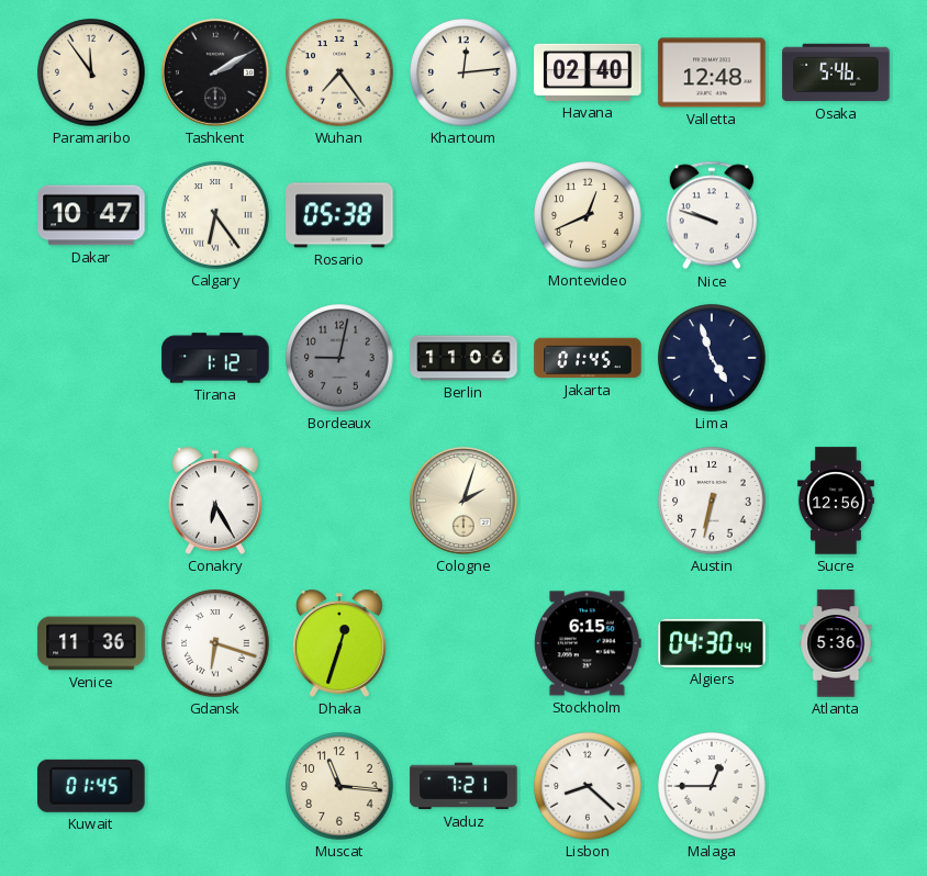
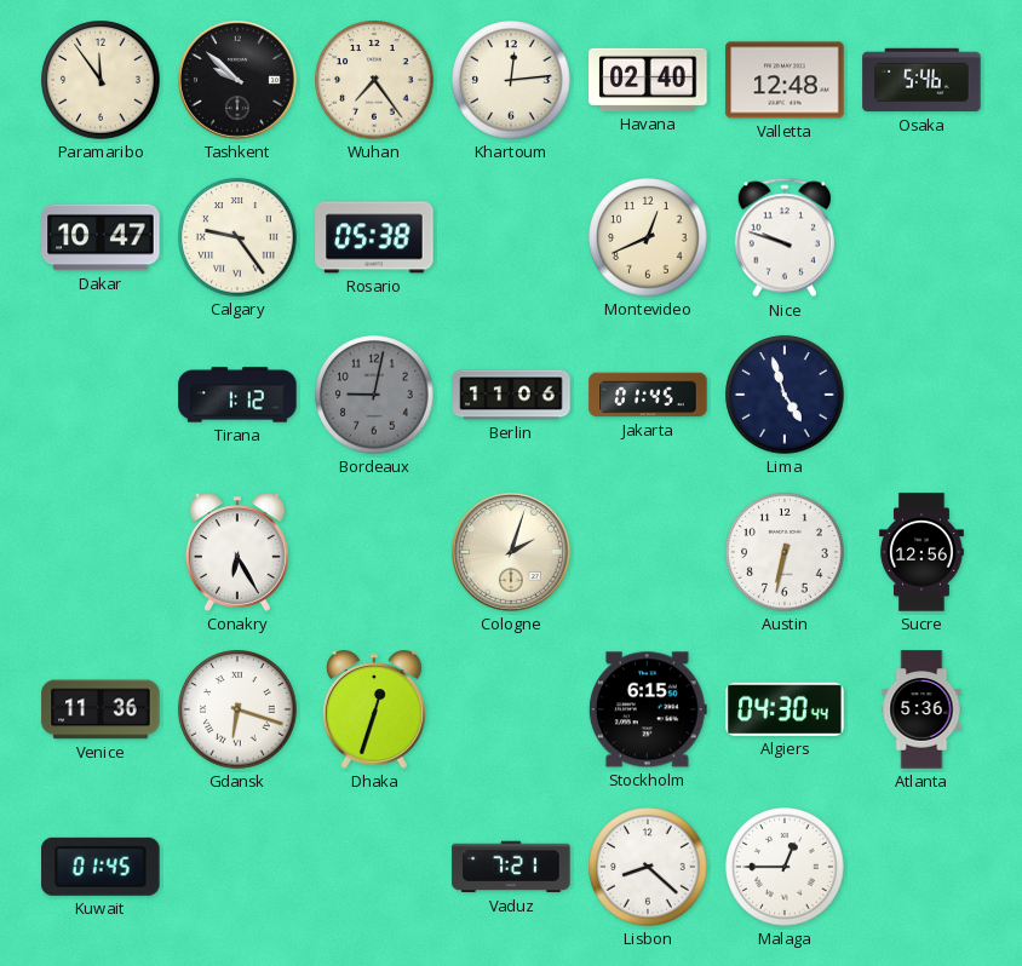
Tashkent: 2:10 -> 9:52 (237, 80)
Calgary: 6:24 -> 9:24 (237, 237)
Muscat: 11:16 -> none (339, 786)
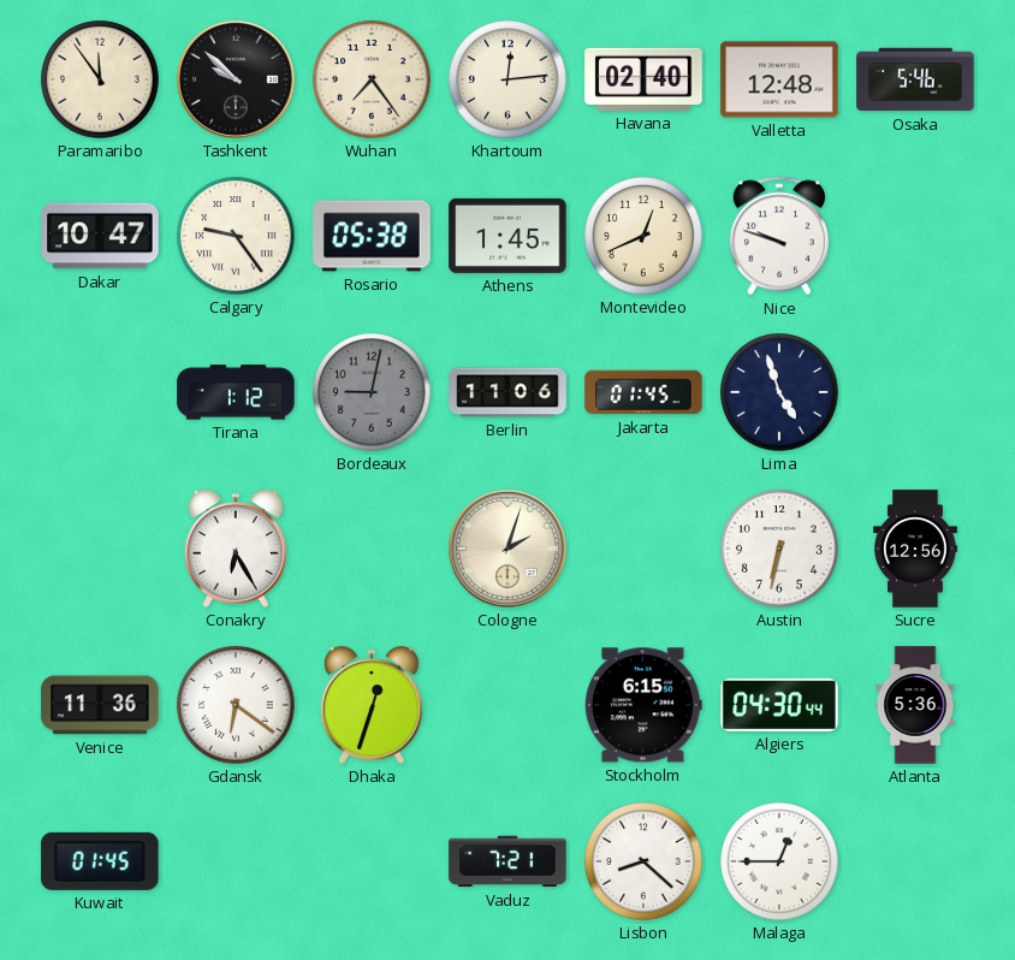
Athens: none -> 1:45 (507, 236)
Gdansk: 6:18 -> 6:21 (236, 705)
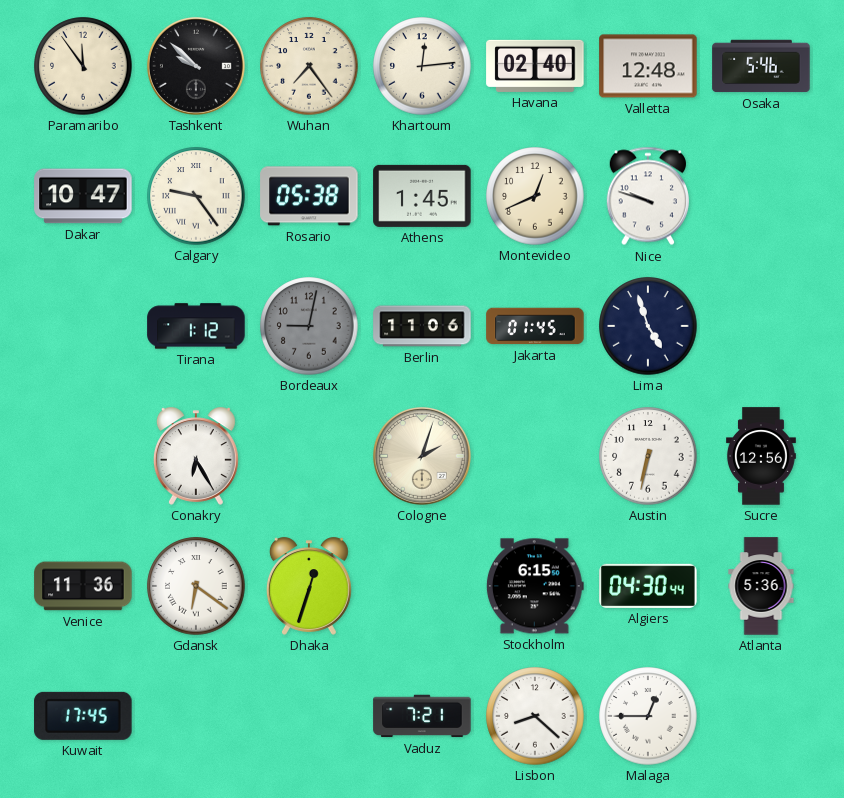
Kuwait: 01:45 -> 17:45 (83, 716)
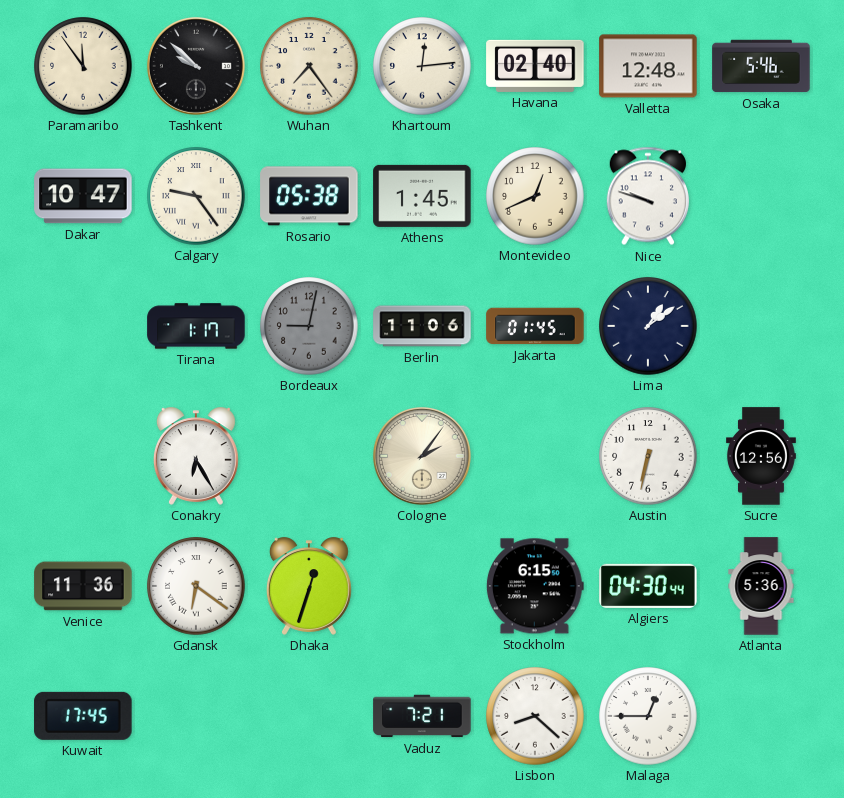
Tirana: 1:12 -> 1:17 (196, 326)
Lima: 4:57 -> 1:09 (648, 326)
Cologne: 2:03 -> 2:06 (422, 456)
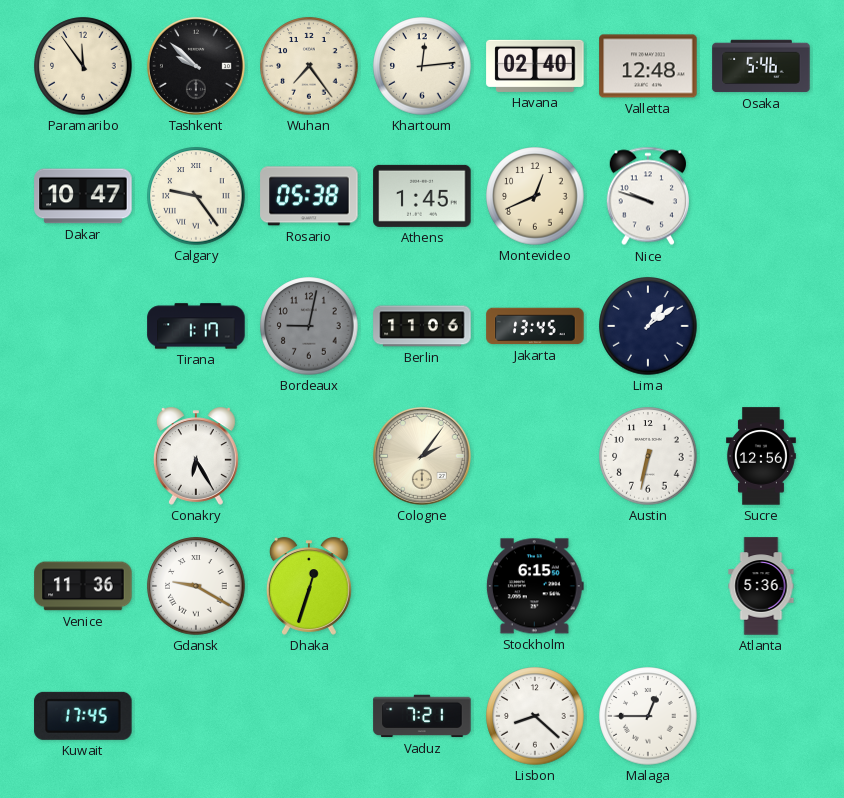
Jakarta: 01:45 -> 13:45 (535, 326)
Gdansk: 6:21 -> 9:20 (196, 586)
Algiers: 04:30 -> none (648, 586)
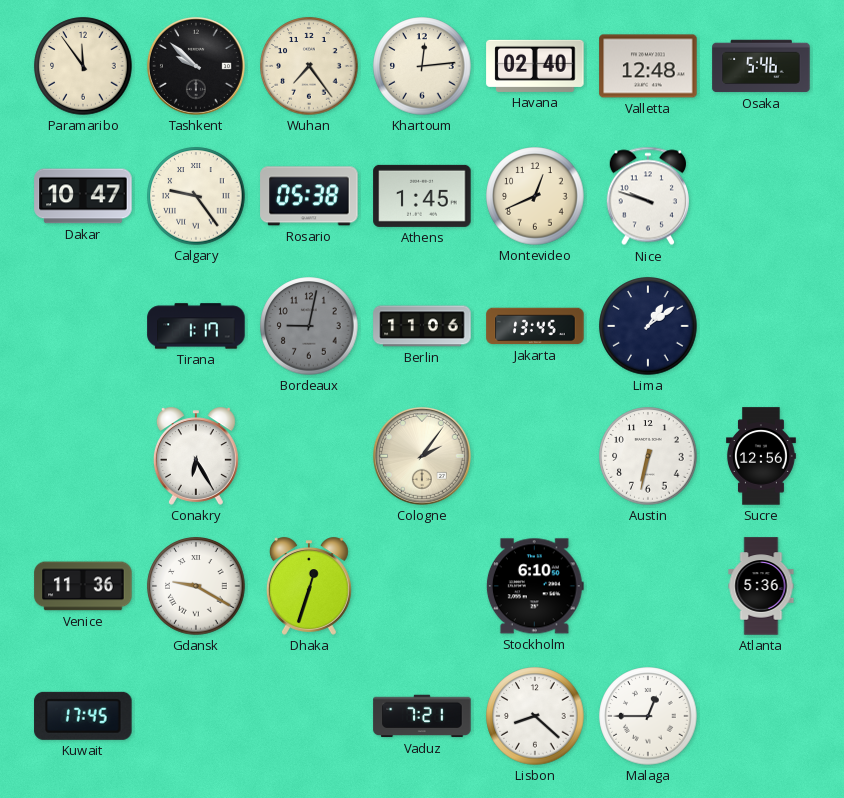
Stockholm: 6:15 -> 6:10 (535, 586)
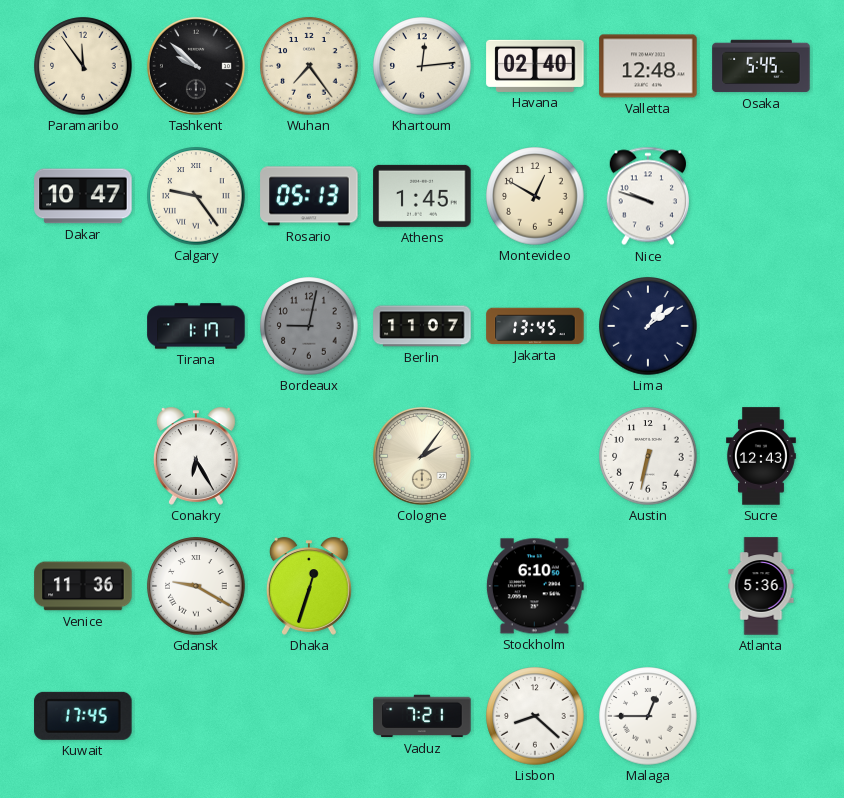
Osaka: 5:46 -> 5:45 (761, 66)
Rosario: 05:38 -> 05:13 (309, 196)
Montevideo: 12:41 -> 12:50 (535, 196)
Berlin: 11:06 -> 11:07 (422, 326)
Sucre: 12:56 -> 12:43 (762, 456)
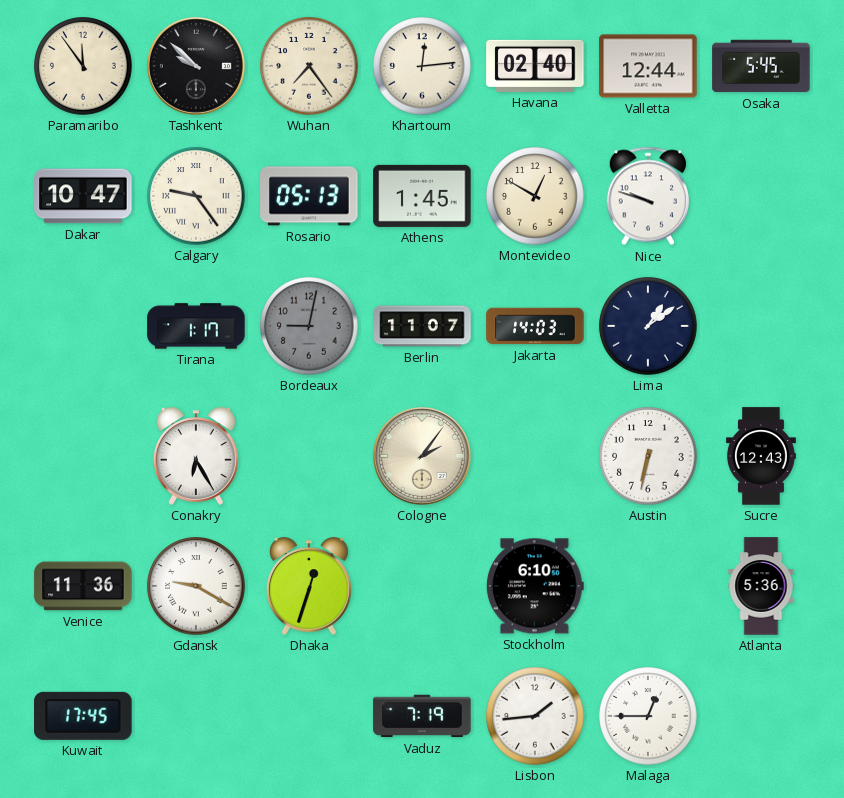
Valletta: 12:48 -> 12:44 (648, 66)
Jakarta: 13:45 -> 14:03 (535, 326)
Vaduz: 7:21 -> 7:19 (422, 716)
Lisbon: 8:22 -> 1:44 (535, 716)
